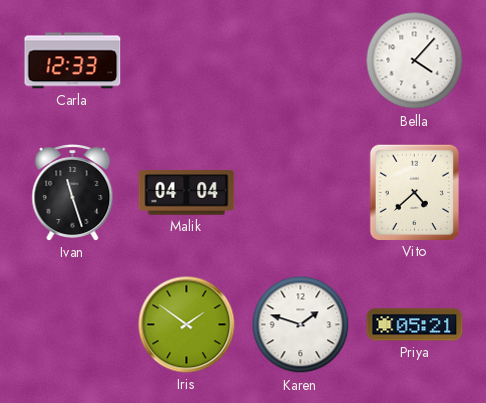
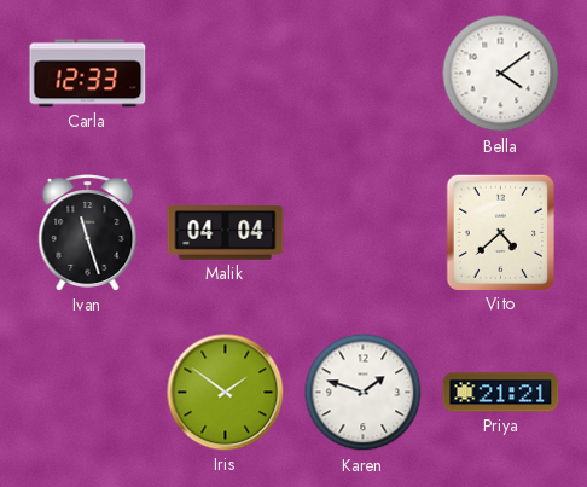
Bella: 4:07 -> 4:09 (501, 74)
Priya: 05:21 -> 21:21 (501, 393)
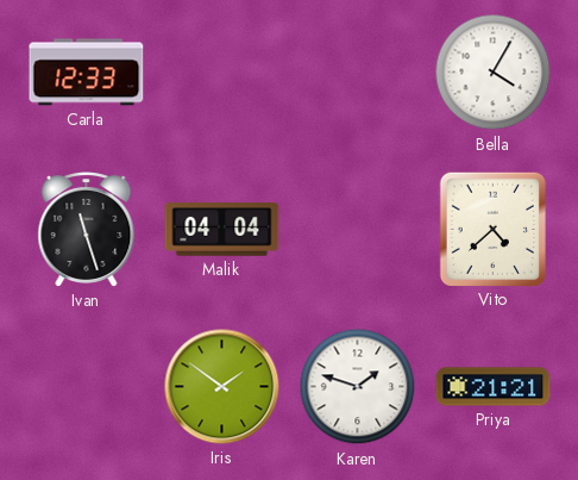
Bella: 4:09 -> 4:05 (494, 73)
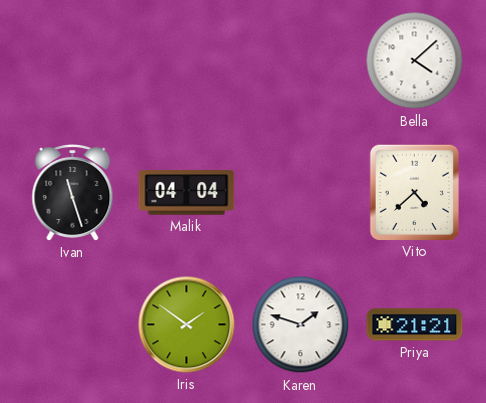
Carla: 12:33 -> none (87, 73)
Bella: 4:05 -> 4:08 (415, 61)
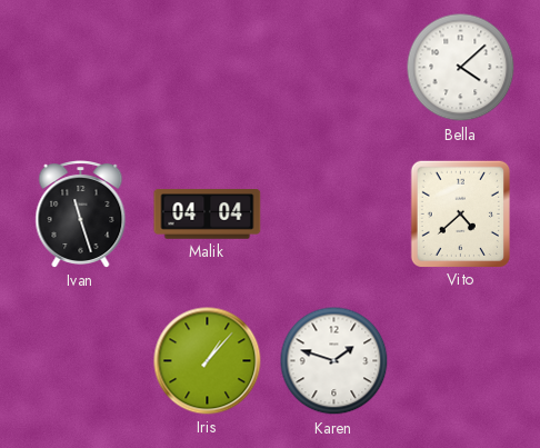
Iris: 1:51 -> 1:07 (208, 361)
Priya: 21:21 -> none (415, 325)
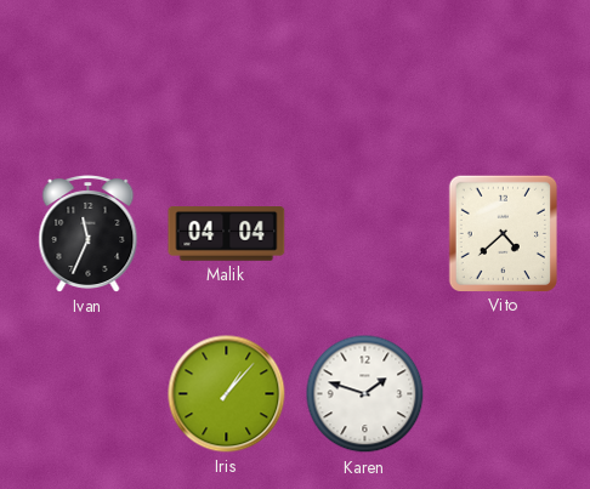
Bella: 4:08 -> none (461, 68)
Ivan: 11:27 -> 11:34 (89, 234)
